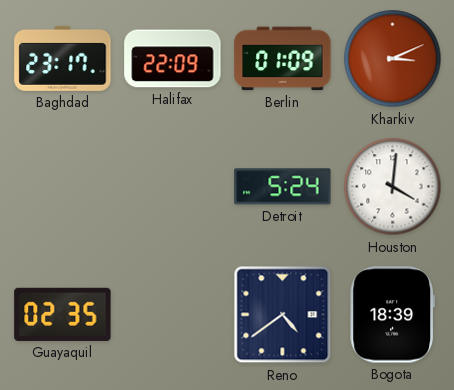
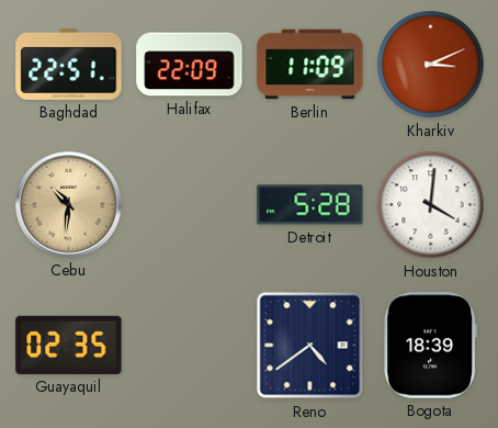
Baghdad: 23:17 -> 22:51 (69, 64)
Berlin: 01:09 -> 11:09 (310, 65)
Cebu: none -> 10:31 (69, 205)
Detroit: 5:24 -> 5:28 (310, 205)
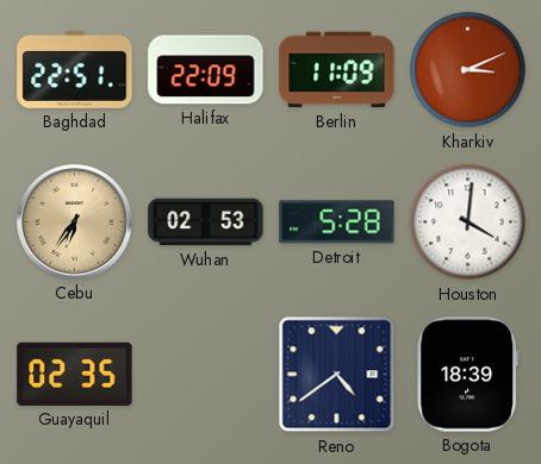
Cebu: 10:31 -> 6:36 (75, 222)
Wuhan: none -> 02:53 (206, 222)
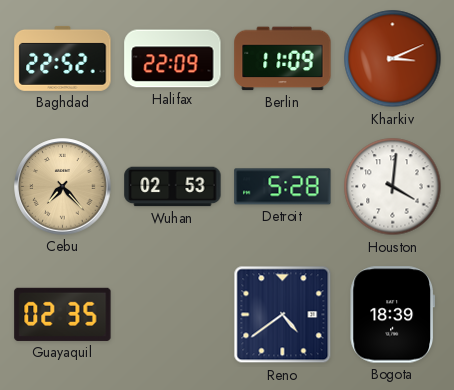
Baghdad: 22:51 -> 22:52 (63, 58)
Cebu: 6:36 -> 7:23 (63, 187)
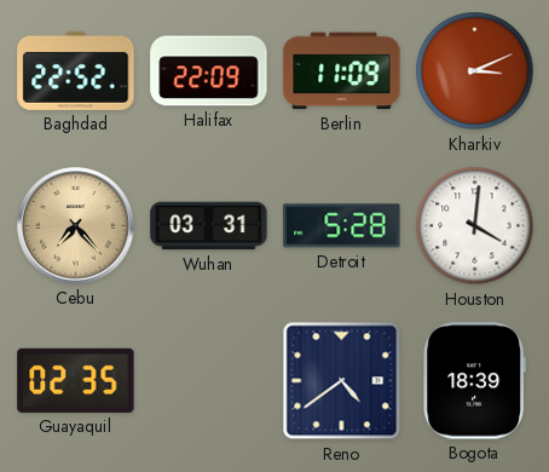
Wuhan: 02:53 -> 03:31 (209, 226)
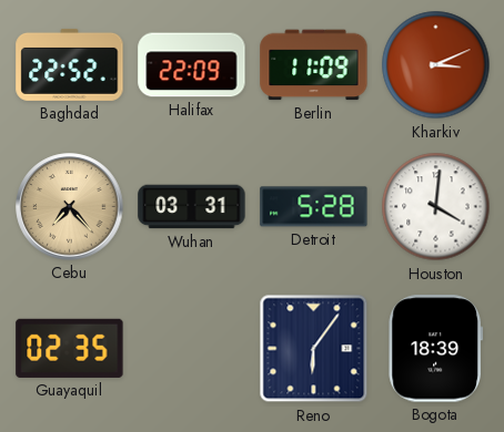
Reno: 4:39 -> 6:06 (314, 349)
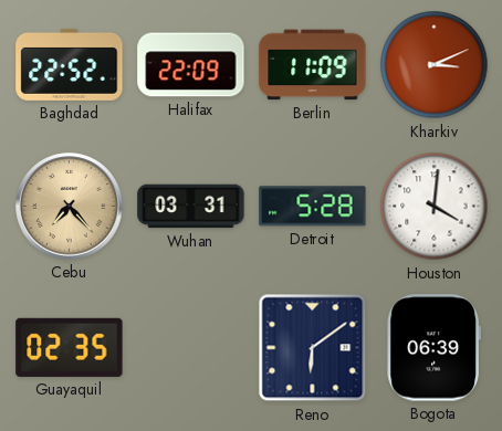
Reno: 6:06 -> 6:09 (313, 348)
Bogota: 18:39 -> 06:39 (433, 348)
